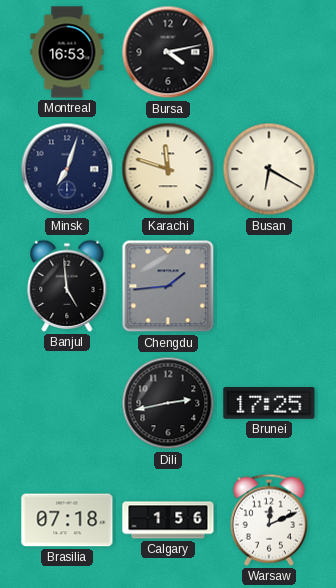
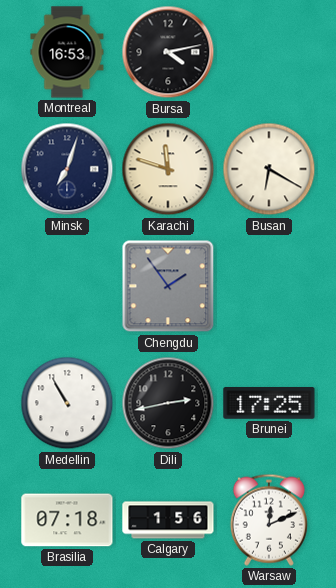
Banjul: 4:59 -> none (67, 286)
Chengdu: 1:44 -> 1:54 (168, 286)
Medellin: none -> 10:55 (67, 403)
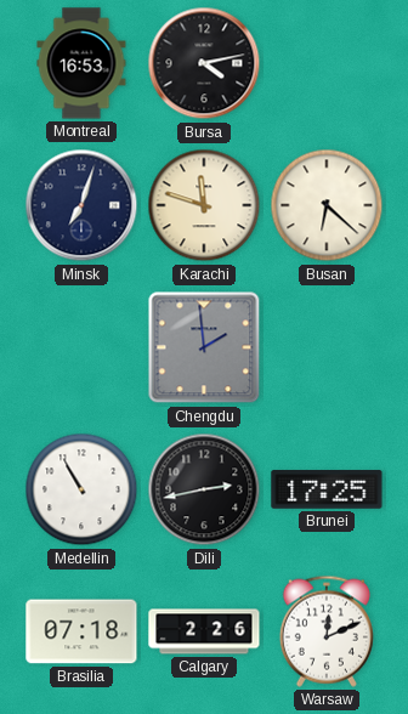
Busan: 6:20 -> 6:22 (327, 205)
Chengdu: 1:54 -> 1:59 (204, 347)
Calgary: 1:56 -> 2:26 (204, 631)
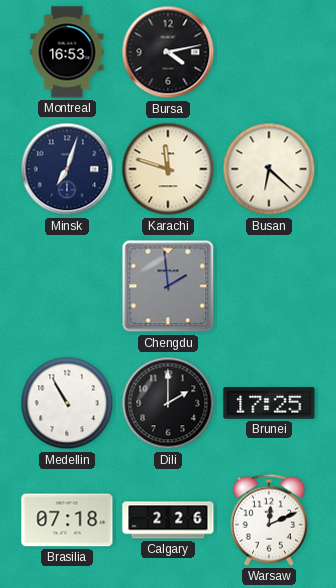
Dili: 2:43 -> 2:00 (168, 403)
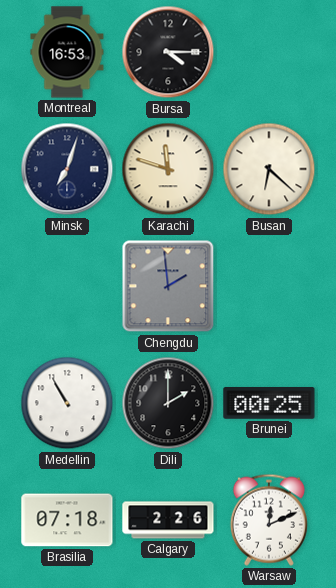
Bursa: 4:13 -> 4:15 (168, 52)
Brunei: 17:25 -> 00:25 (269, 403)
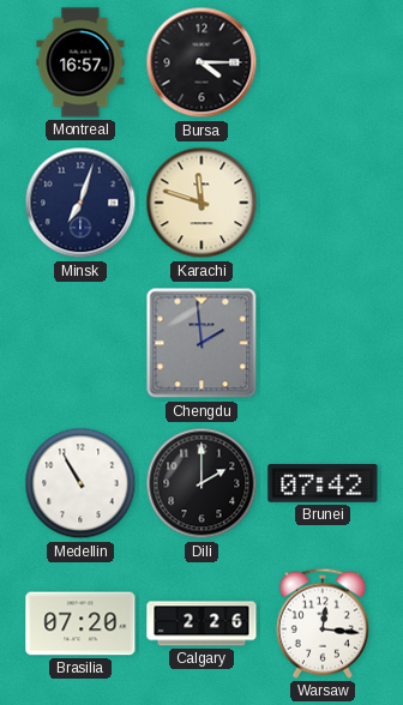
Montreal: 16:53 -> 16:57 (80, 62)
Busan: 6:22 -> none (269, 169)
Brunei: 00:25 -> 07:42 (323, 483)
Brasilia: 07:18 -> 07:20 (80, 623)
Warsaw: 12:11 -> 12:16 (323, 623)
